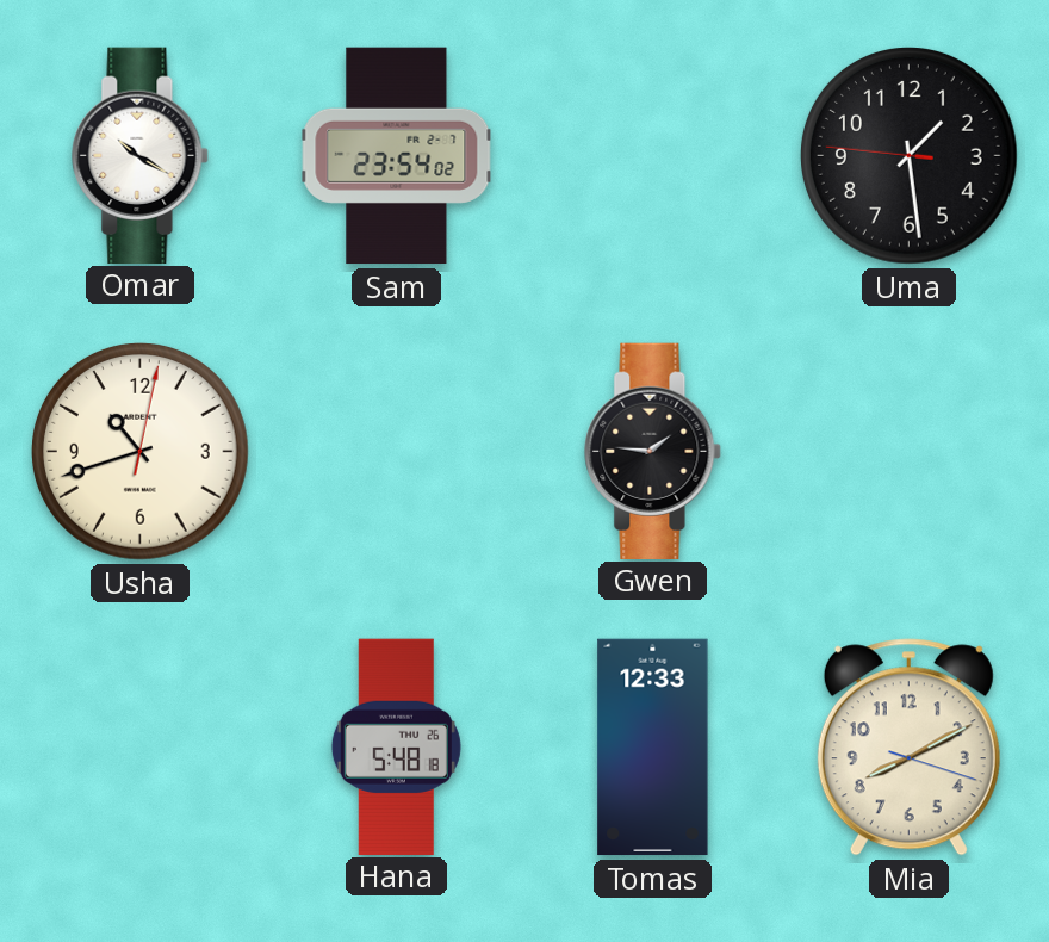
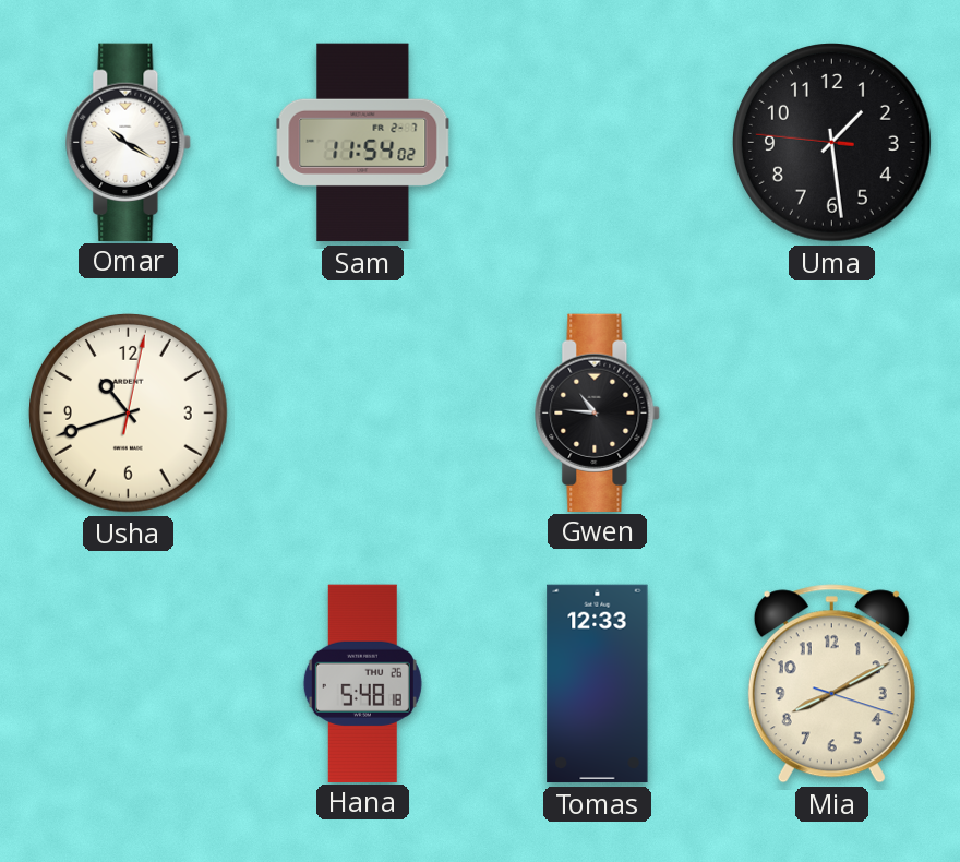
Sam: 23:54 -> 11:54 (363, 143)
Gwen: 1:46 -> 10:46 (598, 412)
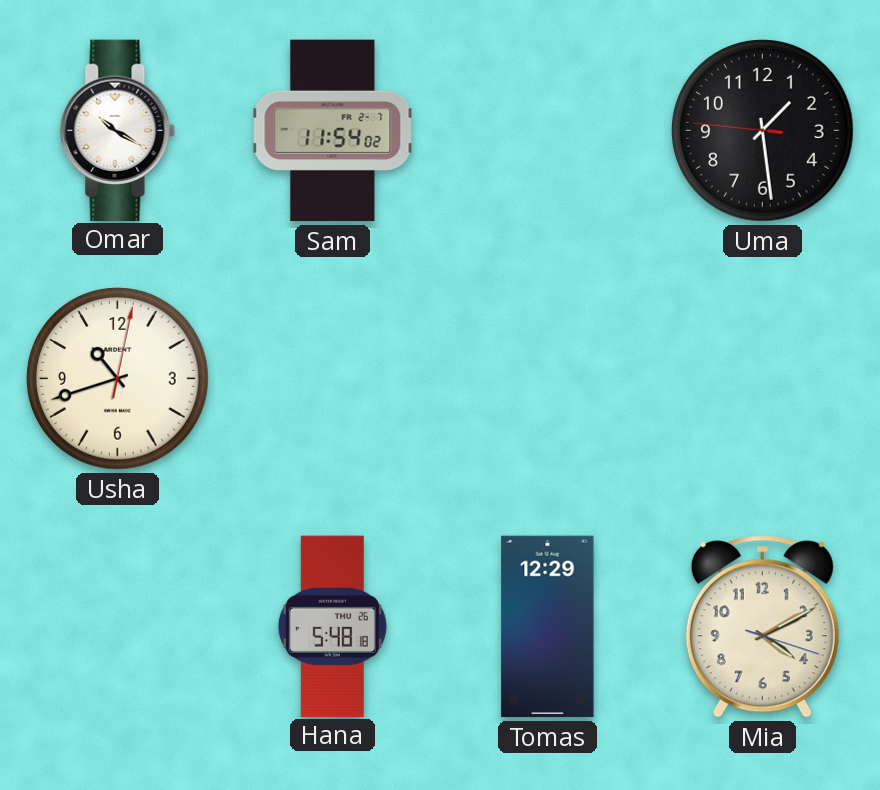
Gwen: 10:46 -> none (598, 412)
Tomas: 12:33 -> 12:29 (548, 627)
Mia: 8:10 -> 4:10 (762, 627)
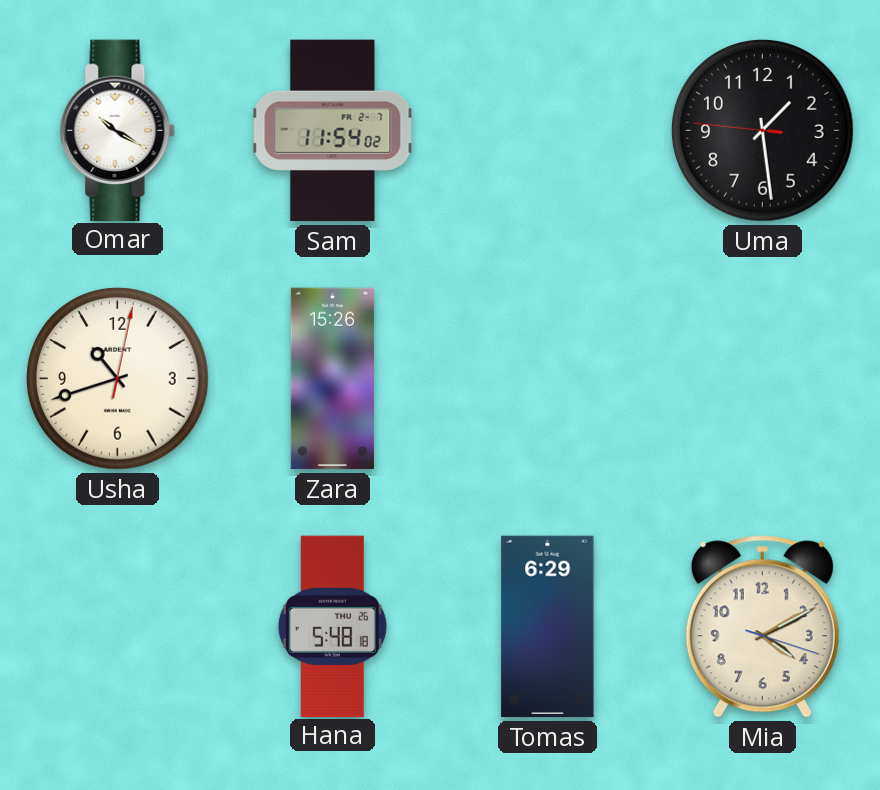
Zara: none -> 15:26 (332, 379)
Tomas: 12:29 -> 6:29 (548, 627)
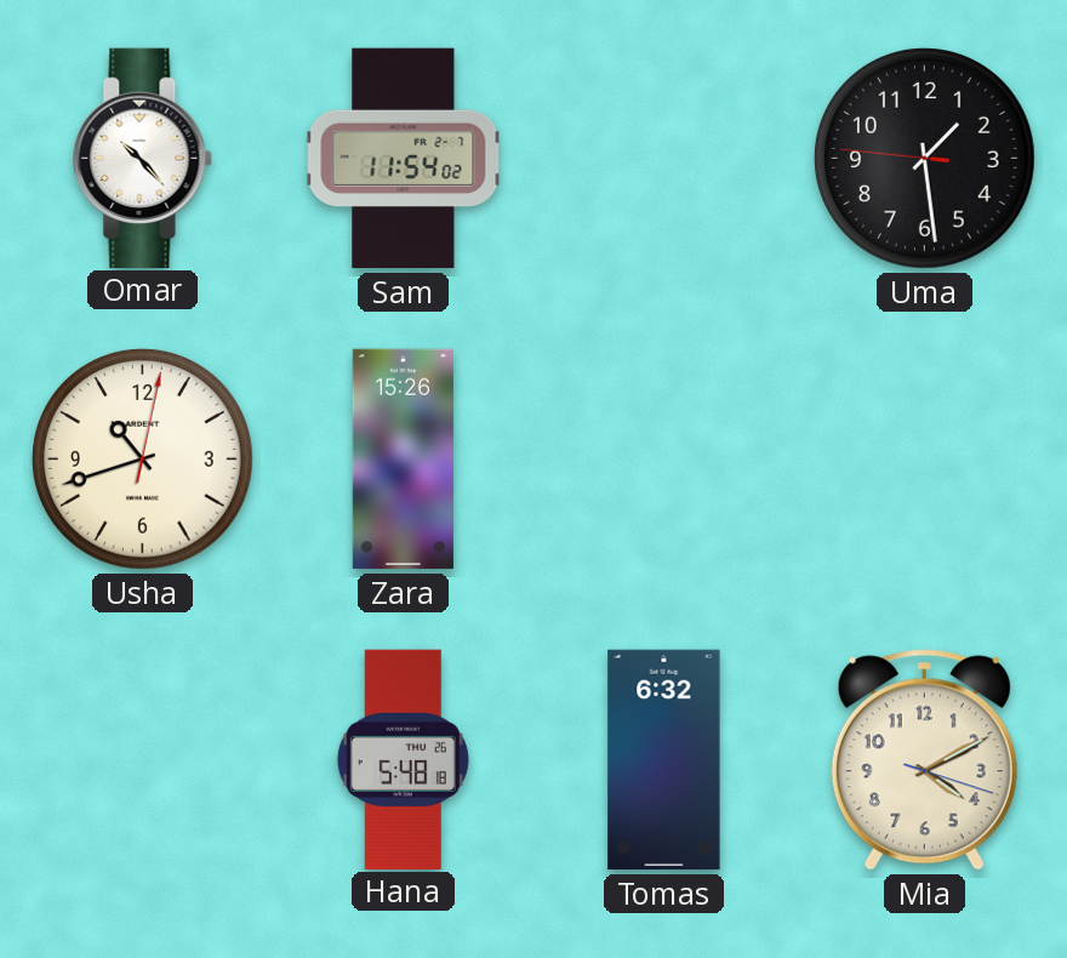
Omar: 10:20 -> 10:23 (143, 158)
Tomas: 6:29 -> 6:32 (664, 760)
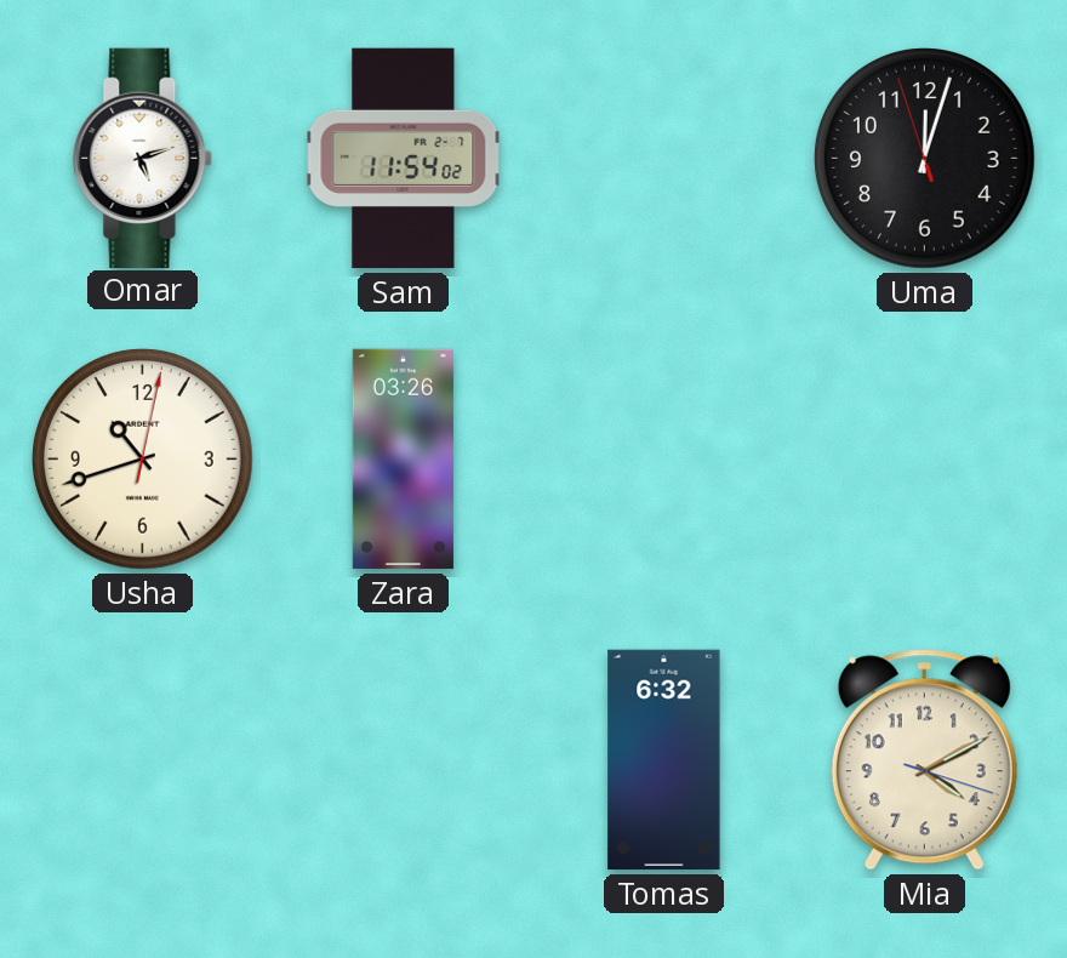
Omar: 10:23 -> 5:12 (143, 158)
Uma: 1:28 -> 12:02 (925, 159)
Zara: 15:26 -> 03:26 (403, 460)
Hana: 5:48 -> none (403, 759)
